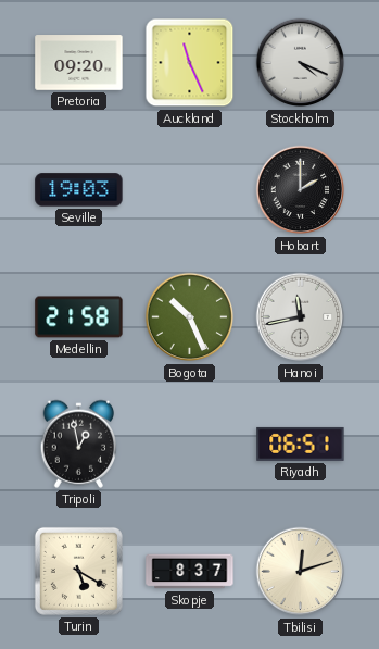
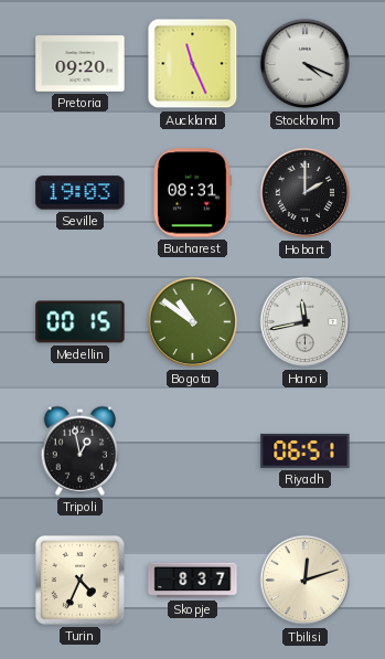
Bucharest: none -> 08:31 (192, 193)
Medellin: 21:58 -> 00:15 (81, 322)
Bogota: 10:26 -> 10:51 (193, 322)
Turin: 5:20 -> 4:34 (79, 580)
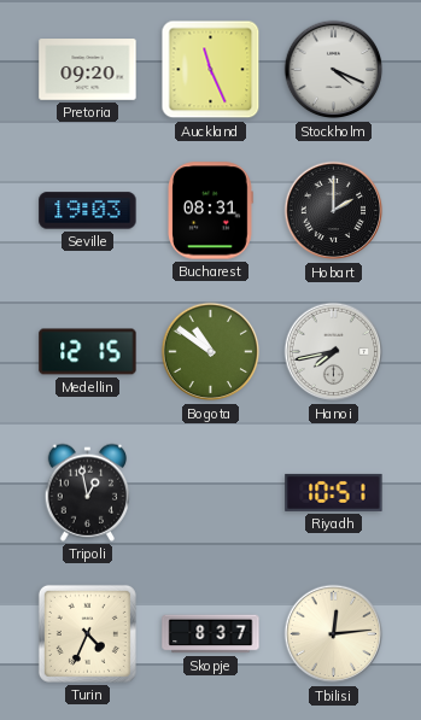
Medellin: 00:15 -> 12:15 (88, 352)
Hanoi: 11:43 -> 7:43 (334, 352)
Riyadh: 06:51 -> 10:51 (334, 492)
Tbilisi: 12:12 -> 12:14 (334, 634)
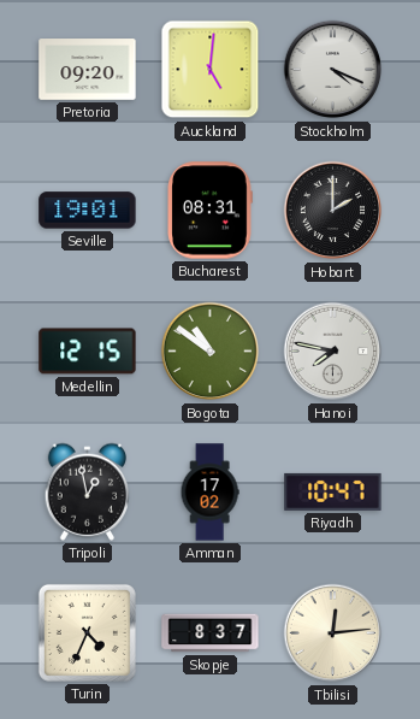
Auckland: 11:26 -> 5:01 (211, 70)
Seville: 19:03 -> 19:01 (88, 211)
Hanoi: 7:43 -> 7:47 (333, 352)
Amman: none -> 17:02 (209, 493)
Riyadh: 10:51 -> 10:47 (333, 491)
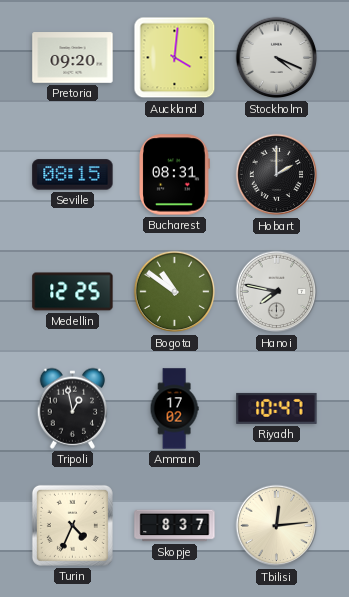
Auckland: 5:01 -> 4:01 (175, 58)
Seville: 19:01 -> 08:15 (73, 175)
Medellin: 12:15 -> 12:25 (73, 292)
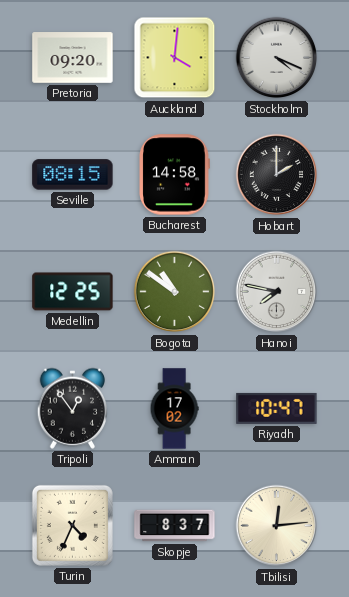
Bucharest: 08:31 -> 14:58 (174, 175)
Tripoli: 12:58 -> 12:54 (73, 408)
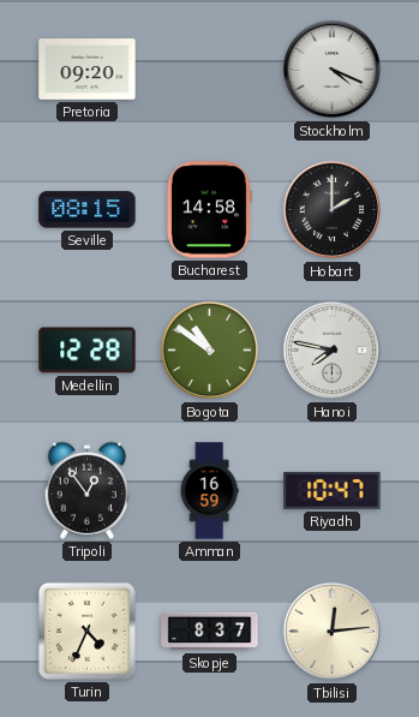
Auckland: 4:01 -> none (175, 58)
Medellin: 12:25 -> 12:28 (88, 351)
Amman: 17:02 -> 16:59 (209, 491)
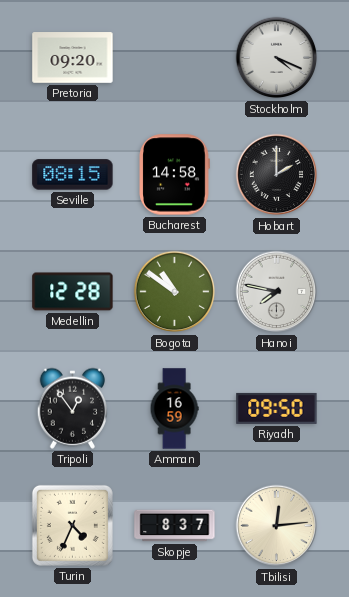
Riyadh: 10:47 -> 09:50 (277, 408)
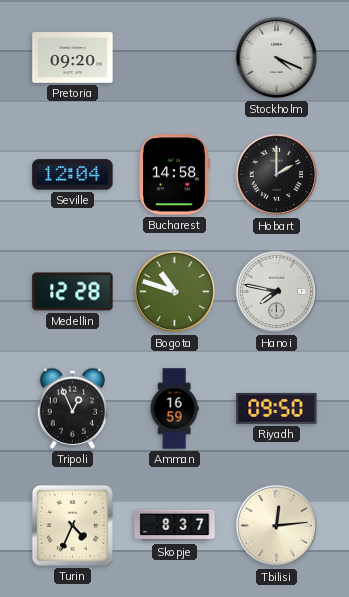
Seville: 08:15 -> 12:04 (73, 175)
Bogota: 10:51 -> 10:48 (175, 292)
Tripoli: 12:54 -> 12:56 (73, 408)
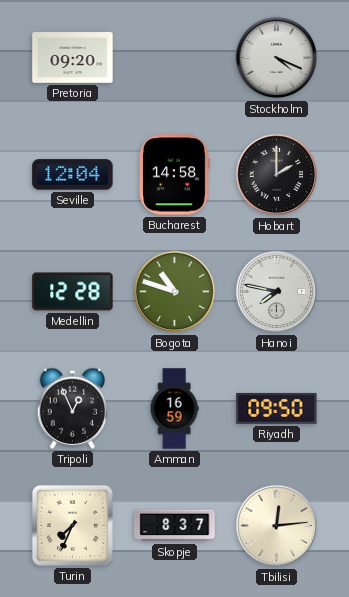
Turin: 4:34 -> 7:34 (72, 525)
